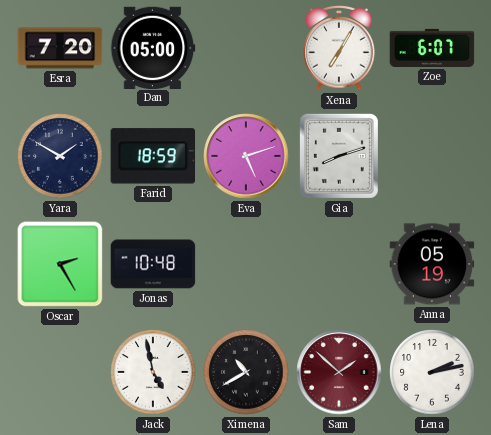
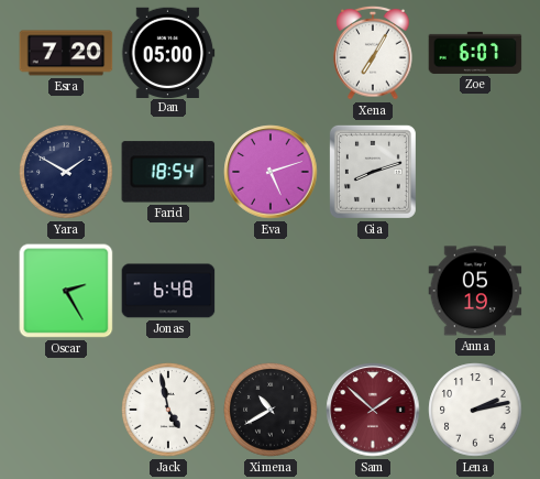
Farid: 18:59 -> 18:54 (168, 172)
Jonas: 10:48 -> 6:48 (168, 291)
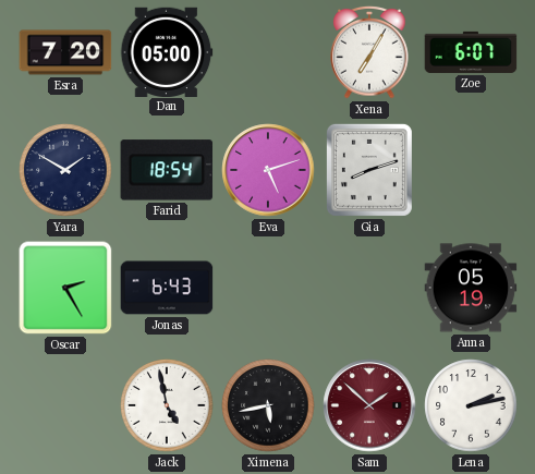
Jonas: 6:48 -> 6:43 (167, 288)
Ximena: 10:40 -> 5:43 (268, 405)
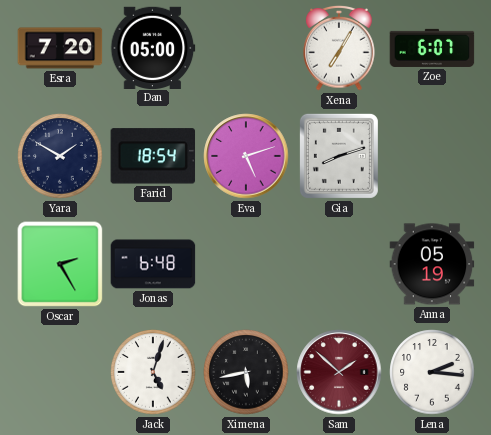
Jonas: 6:43 -> 6:48 (153, 264)
Jack: 4:58 -> 5:03 (153, 372)
Lena: 2:13 -> 2:16 (432, 372)
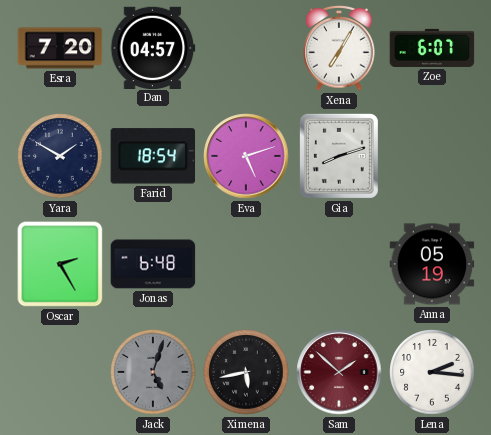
Dan: 05:00 -> 04:57 (153, 47)
Jack dial: white -> grey (153, 372)
